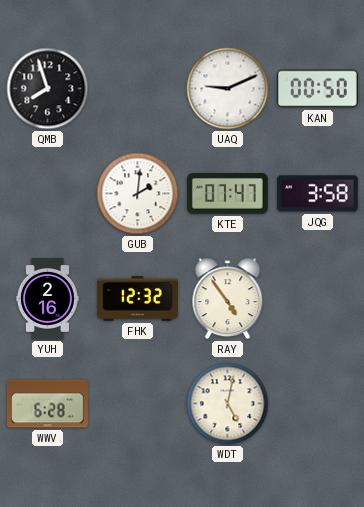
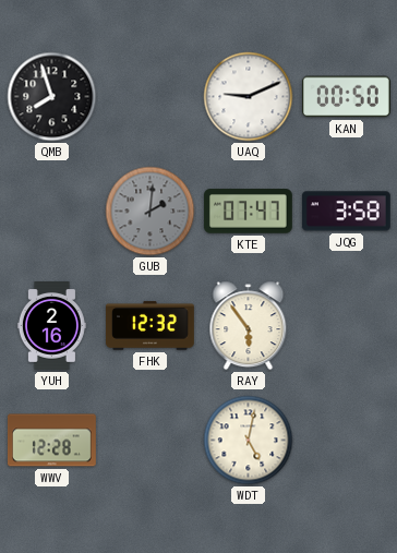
GUB dial: white -> grey (151, 212)
RAY: 4:54 -> 5:54 (249, 326)
WWV: 6:28 -> 12:28 (51, 441)
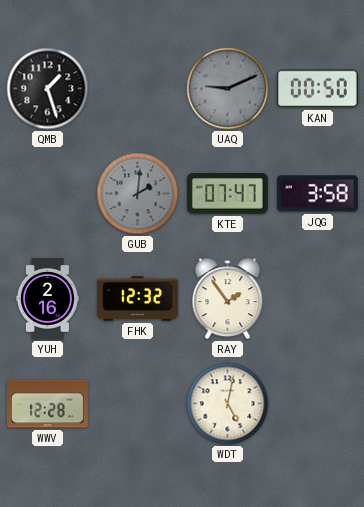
QMB: 7:57 -> 1:27 (48, 89)
UAQ dial: white -> grey (228, 89)
RAY: 5:54 -> 1:54 (228, 299)
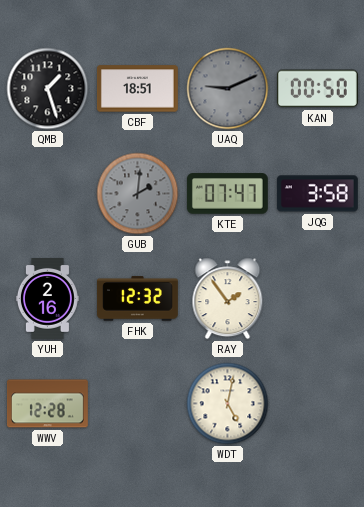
CBF: none -> 18:51 (138, 89)
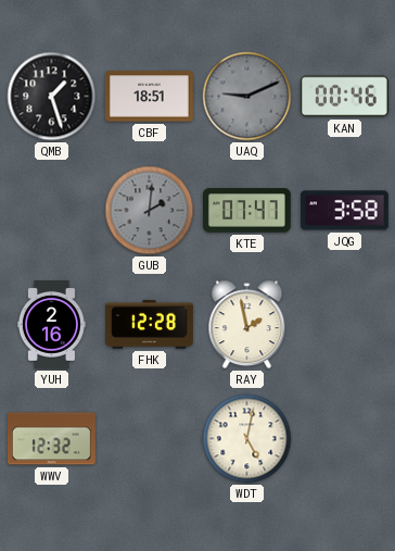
KAN: 00:50 -> 00:46 (344, 97)
FHK: 12:32 -> 12:28 (150, 325)
RAY: 1:54 -> 1:58 (247, 325)
WWV: 12:28 -> 12:32 (51, 439)
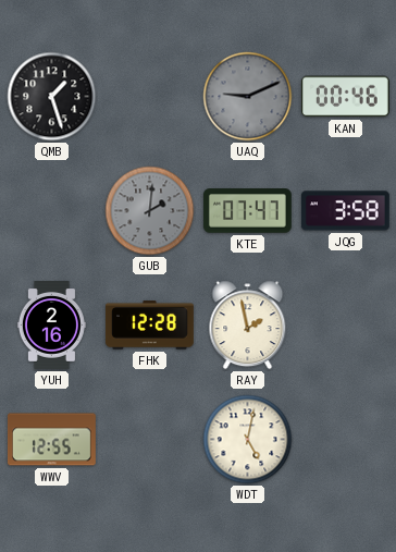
CBF: 18:51 -> none (150, 97)
WWV: 12:32 -> 12:55 (51, 440)
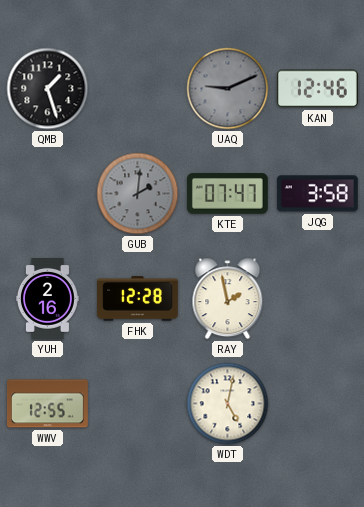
KAN: 00:46 -> 12:46 (317, 89)
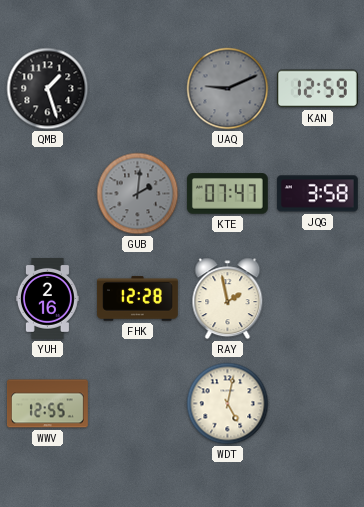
KAN: 12:46 -> 12:59 (317, 89)
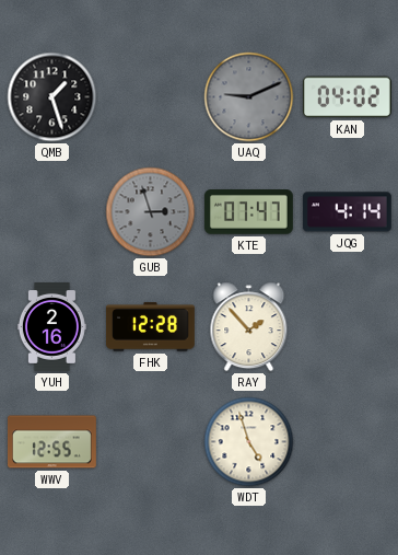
KAN: 12:59 -> 04:02 (347, 97)
GUB: 2:01 -> 2:57 (151, 212)
JQG: 3:58 -> 4:14 (347, 212)
RAY: 1:58 -> 1:53 (249, 327)
WDT: 5:02 -> 4:57 (249, 442)
